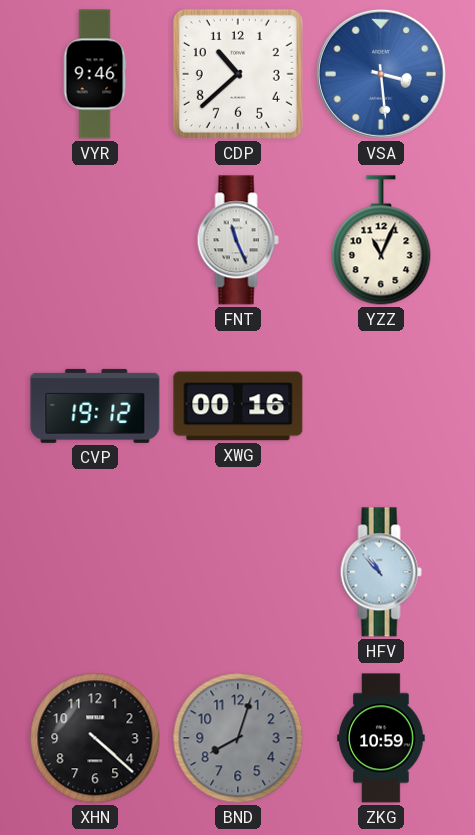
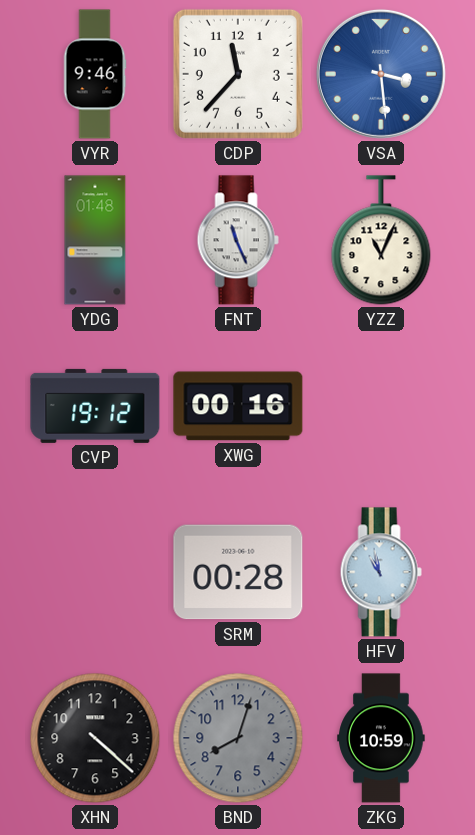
CDP: 10:38 -> 11:37 (238, 74)
YDG: none -> 01:48 (95, 240)
SRM: none -> 00:28 (238, 572)
HFV: 10:53 -> 10:58 (381, 572)
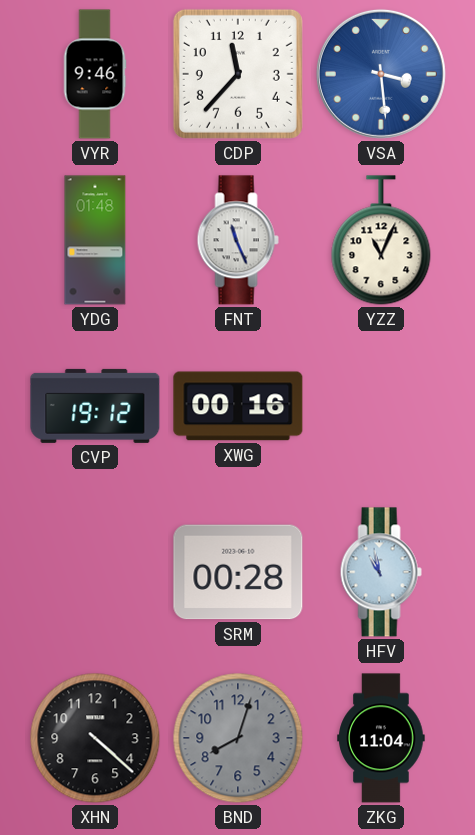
ZKG: 10:59 -> 11:04 (381, 738)
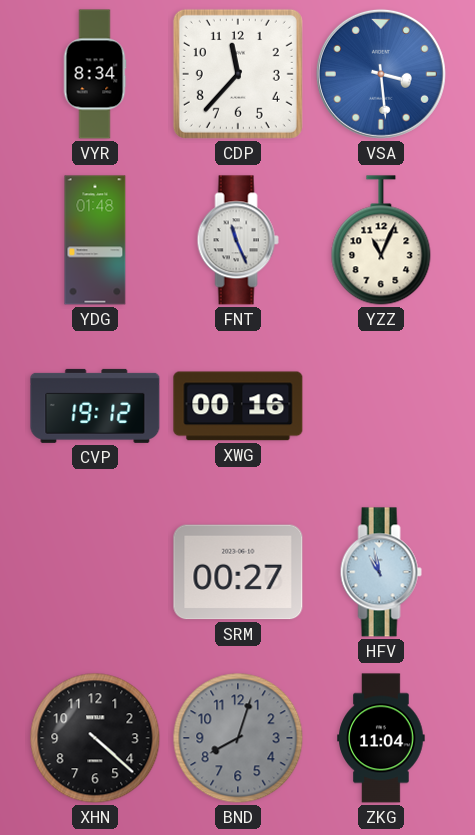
VYR: 9:46 -> 8:34 (95, 74)
SRM: 00:28 -> 00:27 (238, 572)
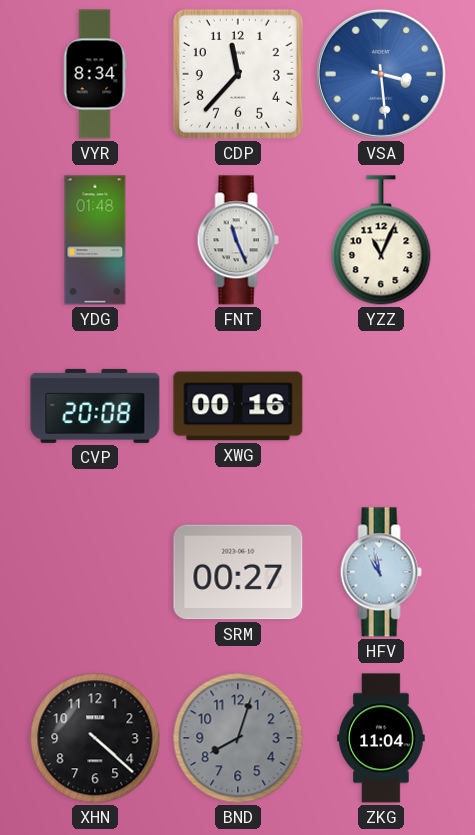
CVP: 19:12 -> 20:08 (95, 406)
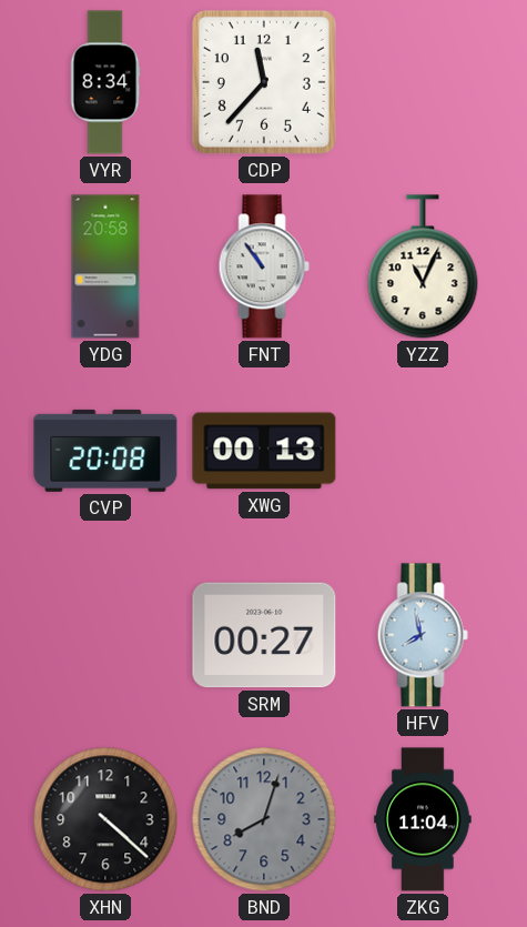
VSA: 3:29 -> none (381, 74)
YDG: 01:48 -> 20:58 (105, 266)
FNT: 11:26 -> 10:54 (264, 266)
XWG: 00:16 -> 00:13 (264, 451)
HFV: 10:58 -> 7:58 (423, 635)
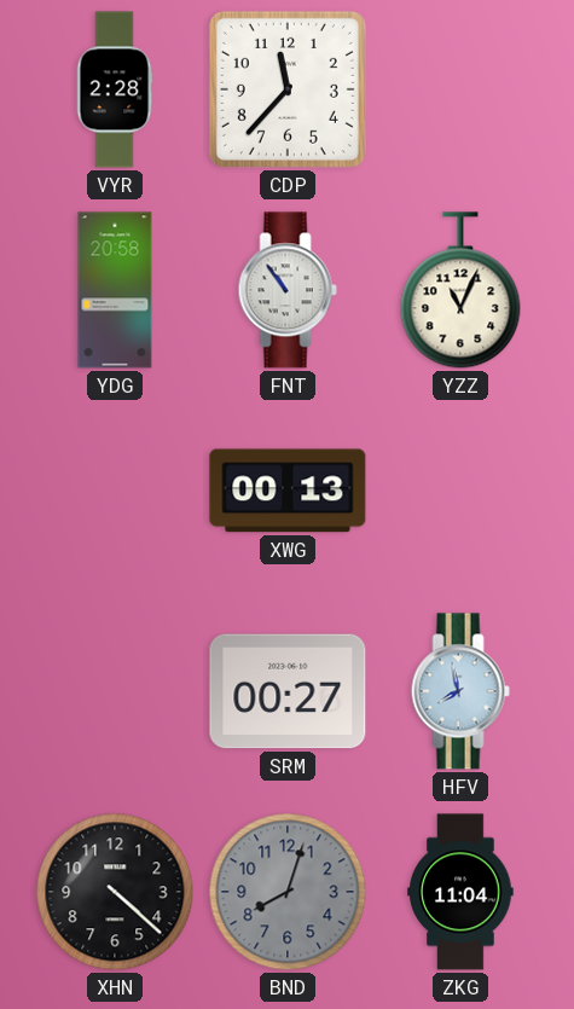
VYR: 8:34 -> 2:28 (115, 89)
CVP: 20:08 -> none (105, 451)
